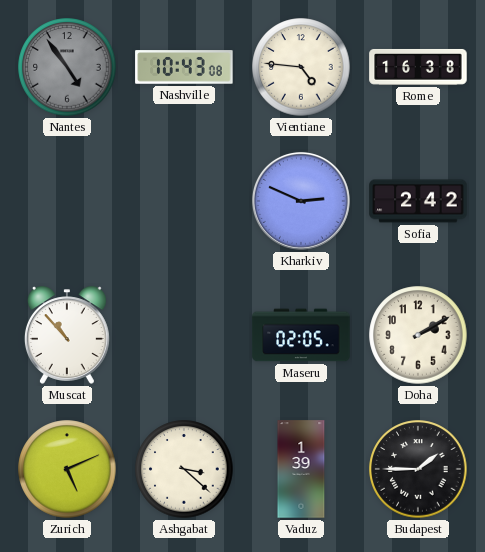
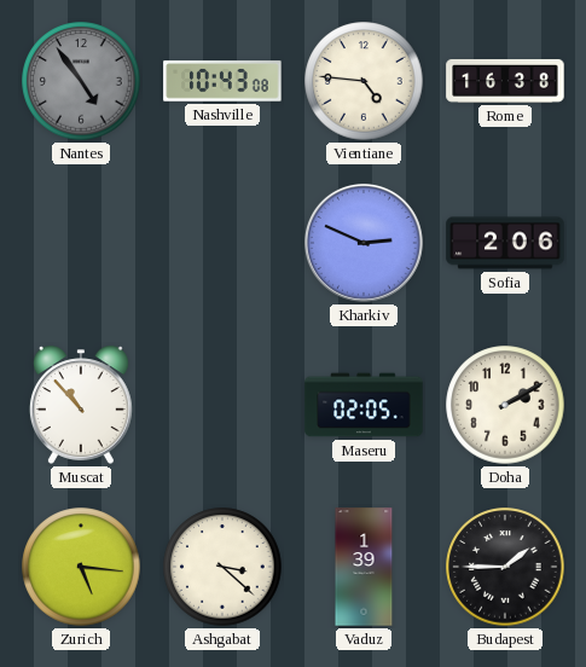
Sofia: 2:42 -> 2:06 (505, 243)
Zurich: 5:11 -> 5:16 (81, 567)
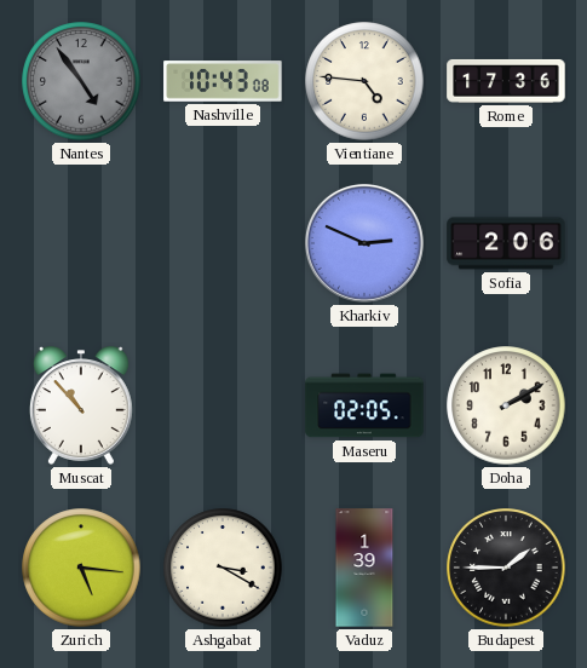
Rome: 16:38 -> 17:36 (506, 81)
Ashgabat: 3:22 -> 3:20 (223, 568)
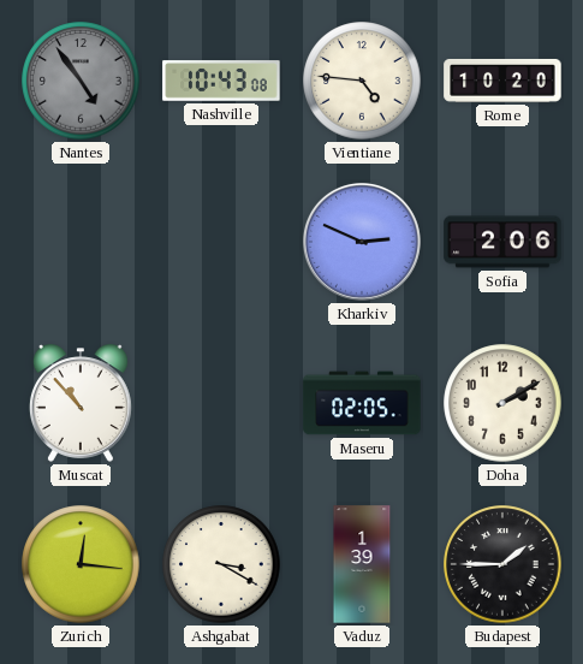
Rome: 17:36 -> 10:20 (502, 81)
Zurich: 5:16 -> 12:16 (81, 564)
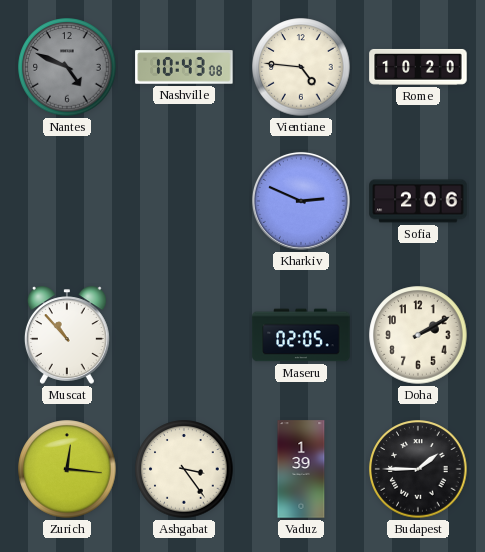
Nantes: 4:54 -> 4:49 (67, 67)
Ashgabat: 3:20 -> 3:24 (184, 469)
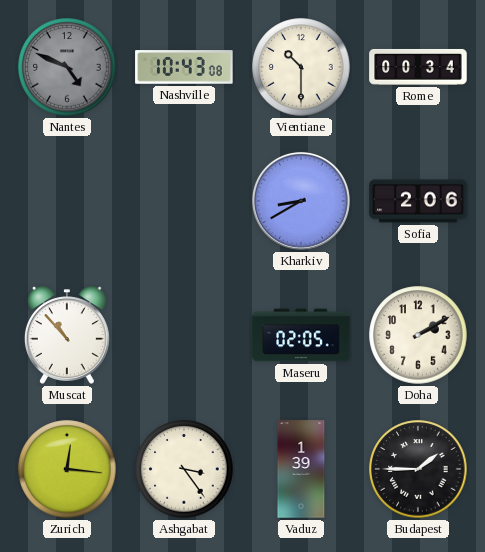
Vientiane: 4:46 -> 10:30 (301, 67)
Rome: 10:20 -> 00:34 (418, 67)
Kharkiv: 2:49 -> 8:40 (301, 201)
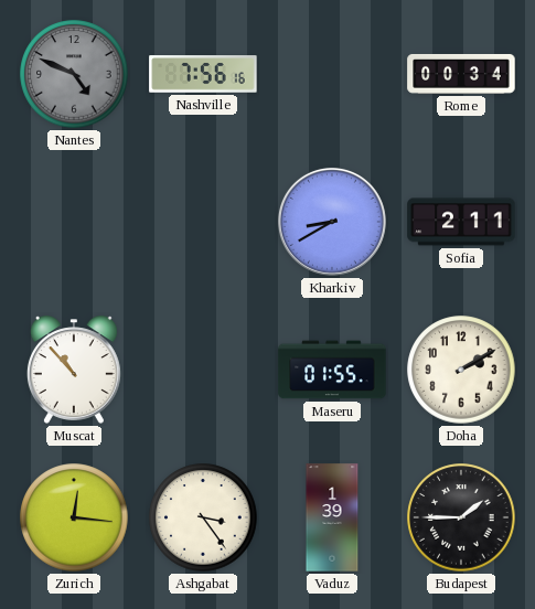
Nashville: 10:43 -> 7:56 (203, 74)
Vientiane: 10:30 -> none (301, 67)
Sofia: 2:06 -> 2:11 (461, 222)
Maseru: 02:05 -> 01:55 (332, 370)
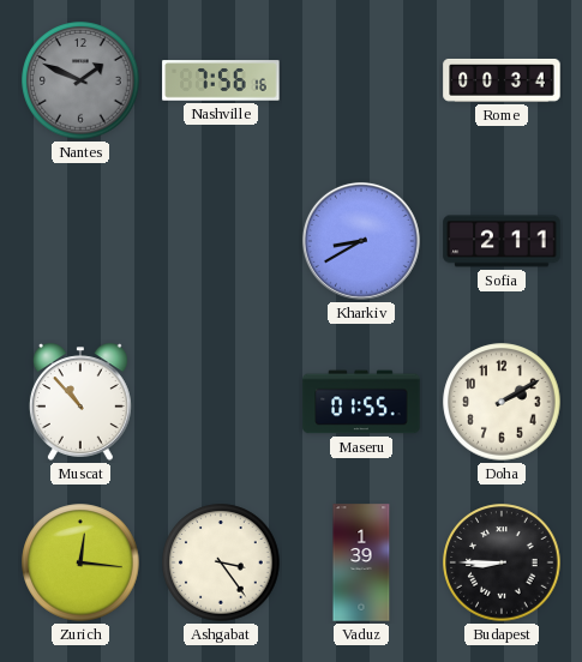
Nantes: 4:49 -> 1:49 (80, 80)
Budapest: 1:45 -> 8:45 (502, 562)
